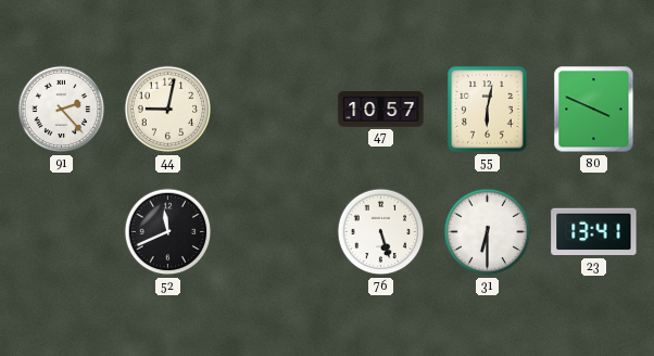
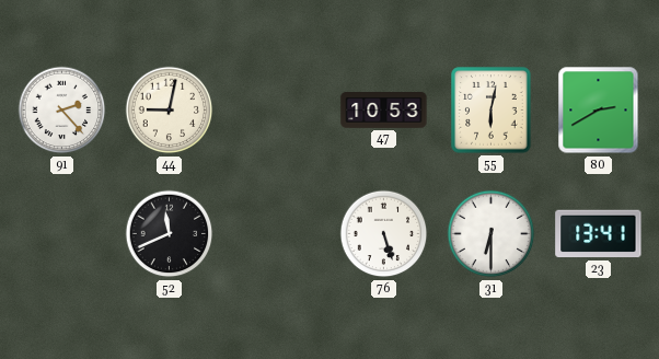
47: 10:57 -> 10:53 (384, 111)
80: 3:49 -> 2:40 (599, 111)
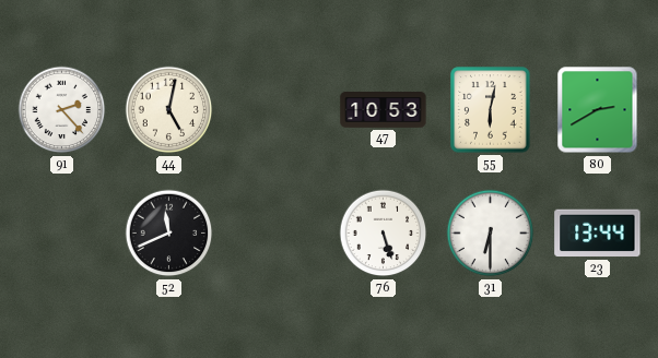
44: 9:02 -> 5:02 (169, 110)
23: 13:41 -> 13:44 (598, 234)
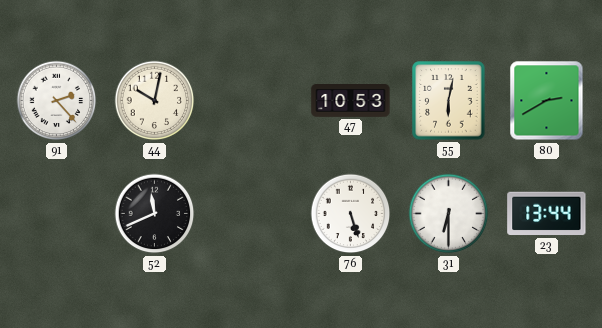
44: 5:02 -> 10:02 (155, 101)
